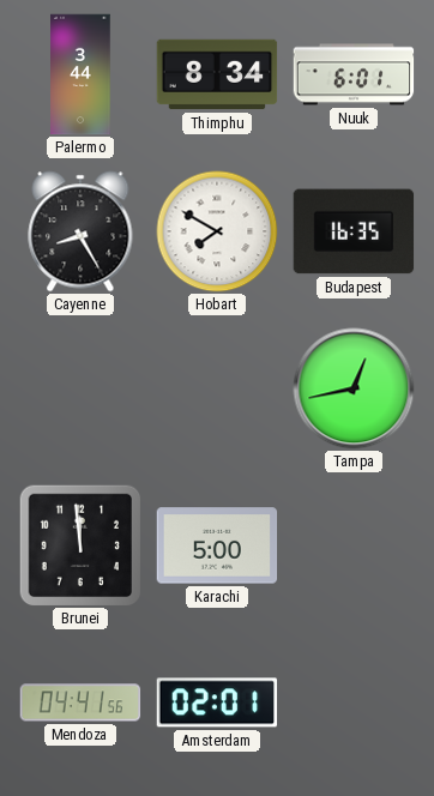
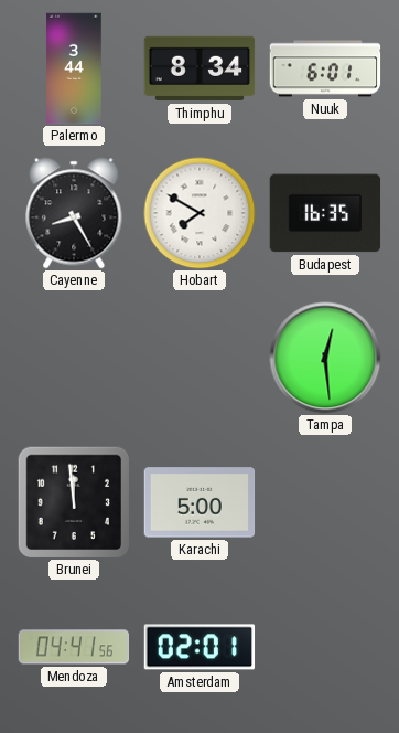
Tampa: 12:43 -> 12:29 (325, 358)
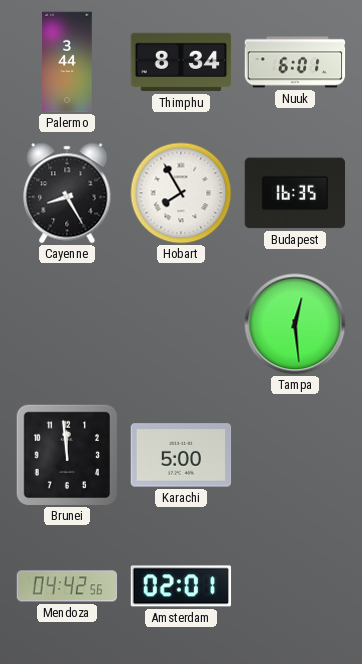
Hobart: 7:50 -> 7:55 (181, 193)
Mendoza: 04:41 -> 04:42 (67, 586)
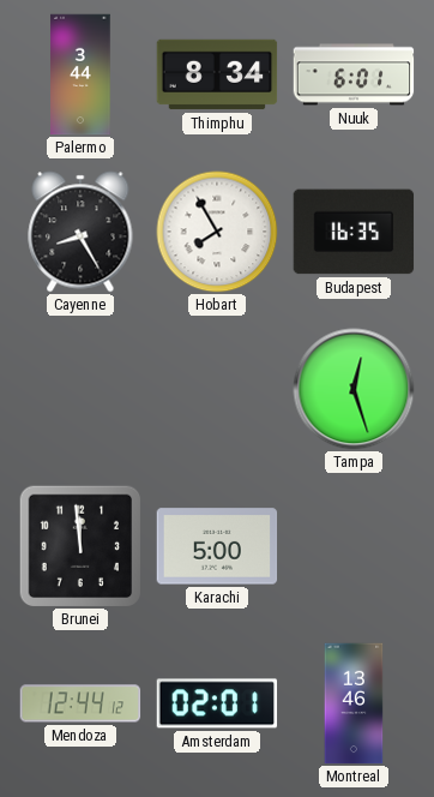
Tampa: 12:29 -> 12:27 (354, 389)
Mendoza: 04:42 -> 12:44 (80, 703)
Montreal: none -> 13:46 (354, 703)
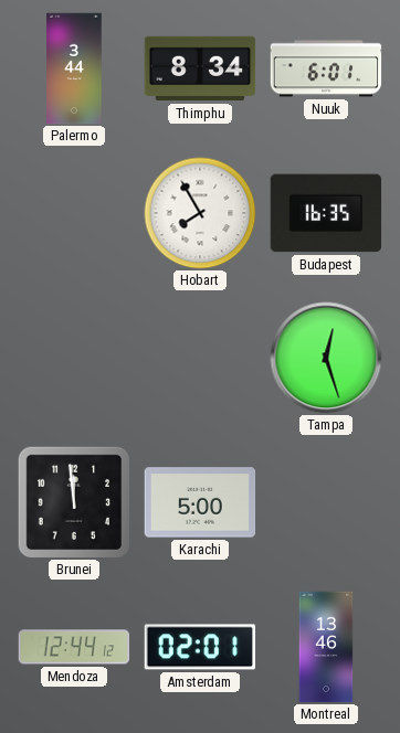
Cayenne: 8:25 -> none (80, 232)
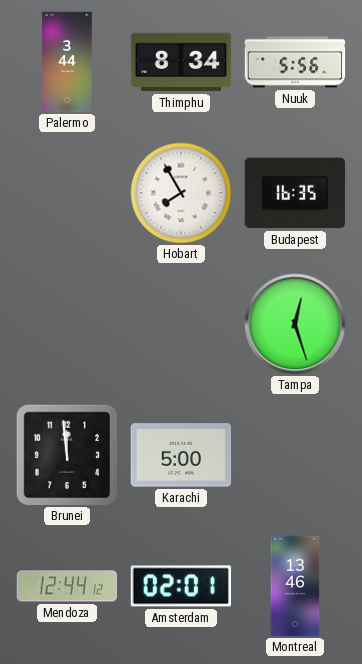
Nuuk: 6:01 -> 5:56 (295, 62)
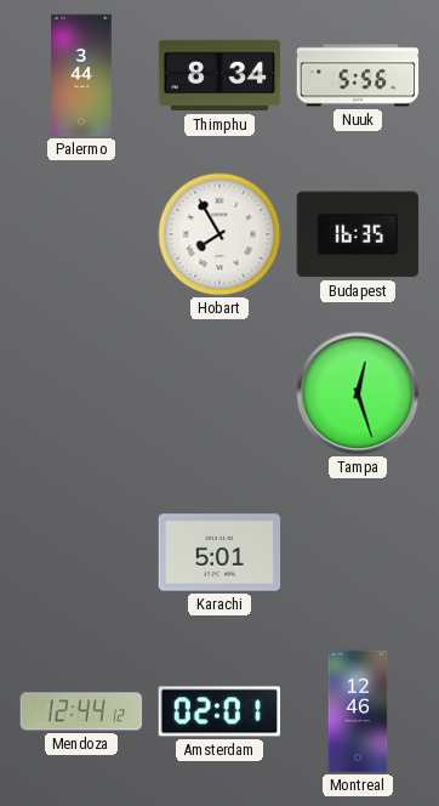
Brunei: 11:59 -> none (67, 455)
Karachi: 5:00 -> 5:01 (219, 552)
Montreal: 13:46 -> 12:46 (358, 711)
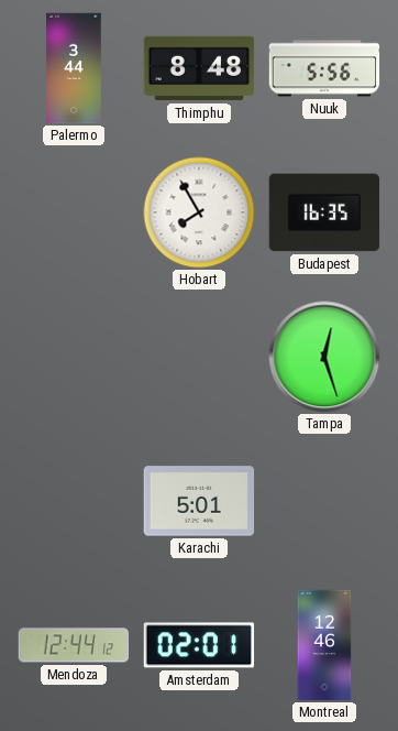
Thimphu: 8:34 -> 8:48 (199, 68)
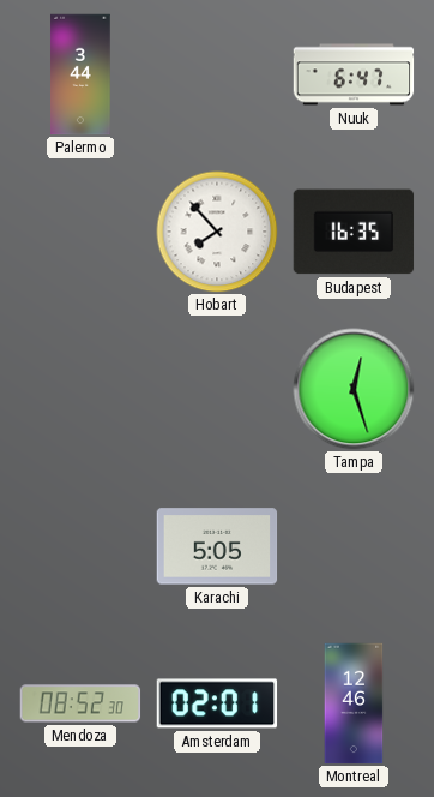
Thimphu: 8:48 -> none (199, 68)
Nuuk: 5:56 -> 6:47 (354, 74)
Hobart: 7:55 -> 7:53 (217, 232)
Karachi: 5:01 -> 5:05 (217, 546)
Mendoza: 12:44 -> 08:52 (80, 703)
